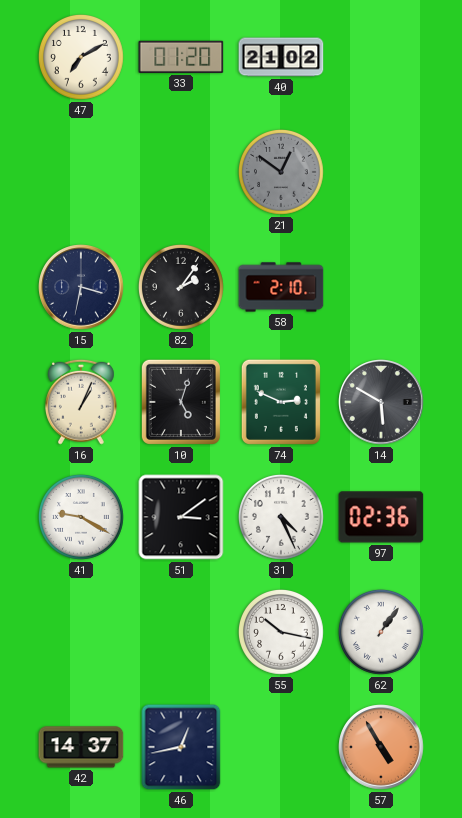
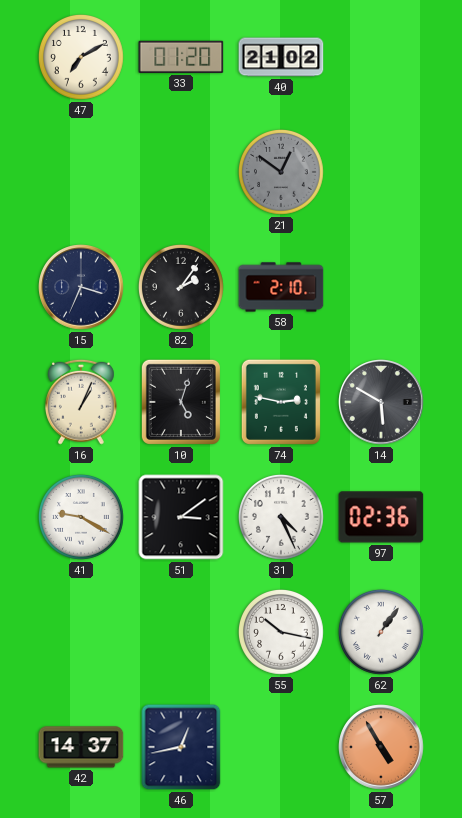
15: 3:32 -> 3:34 (81, 287)
74: 2:49 -> 2:47 (281, 402)
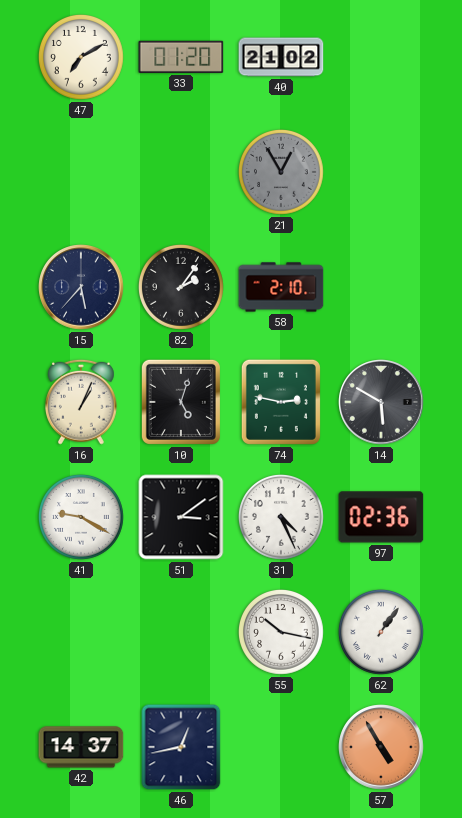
21: 12:51 -> 12:55 (282, 173)
15: 3:34 -> 5:37 (81, 287)
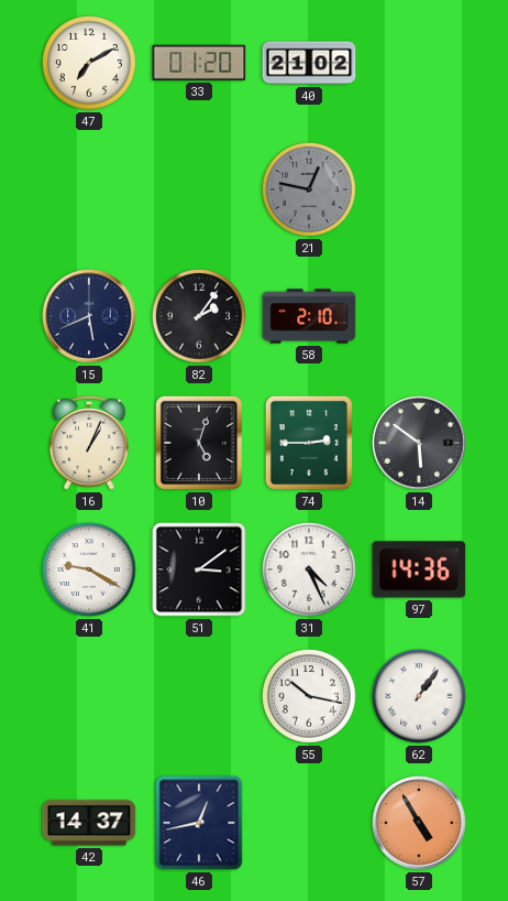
21: 12:55 -> 12:47 (310, 191)
15: 5:37 -> 5:41 (89, 316)
74: 2:47 -> 2:45 (309, 443)
14: 5:50 -> 5:51 (419, 443)
97: 02:36 -> 14:36 (419, 569)
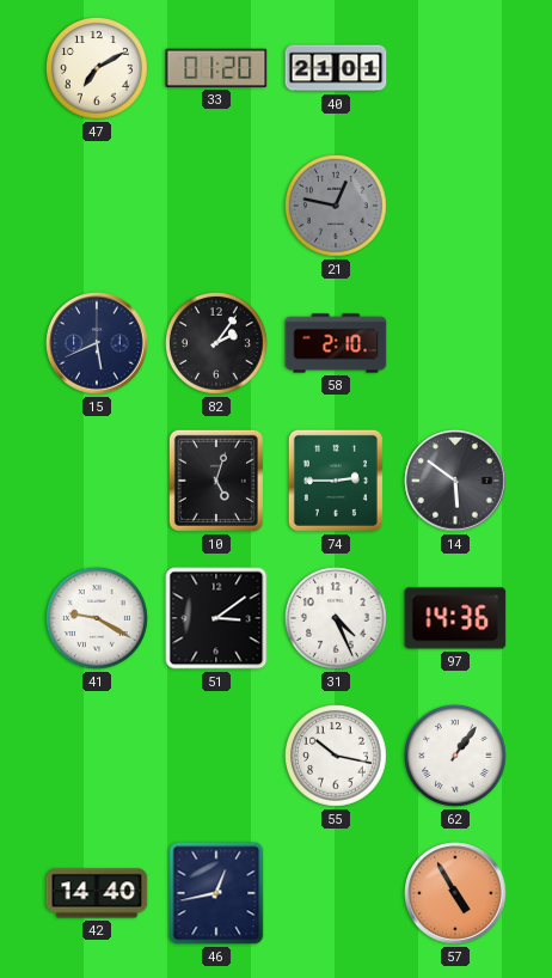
40: 21:02 -> 21:01 (336, 68)
16: 1:04 -> none (90, 443)
42: 14:37 -> 14:40 (97, 893)
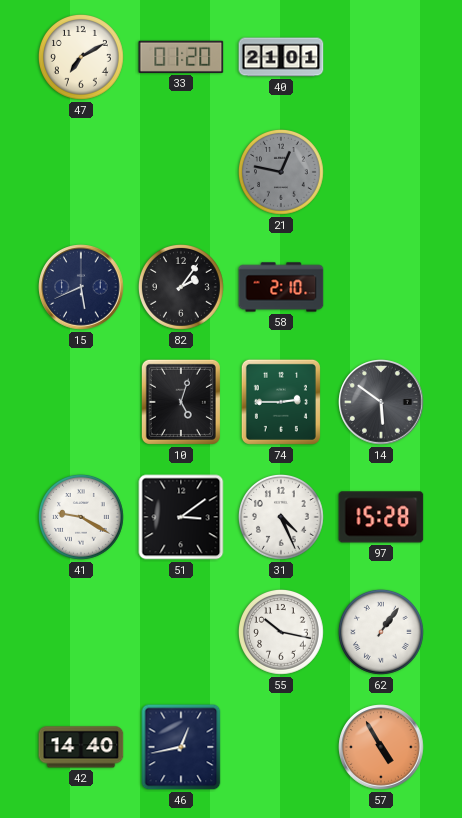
97: 14:36 -> 15:28 (381, 517)
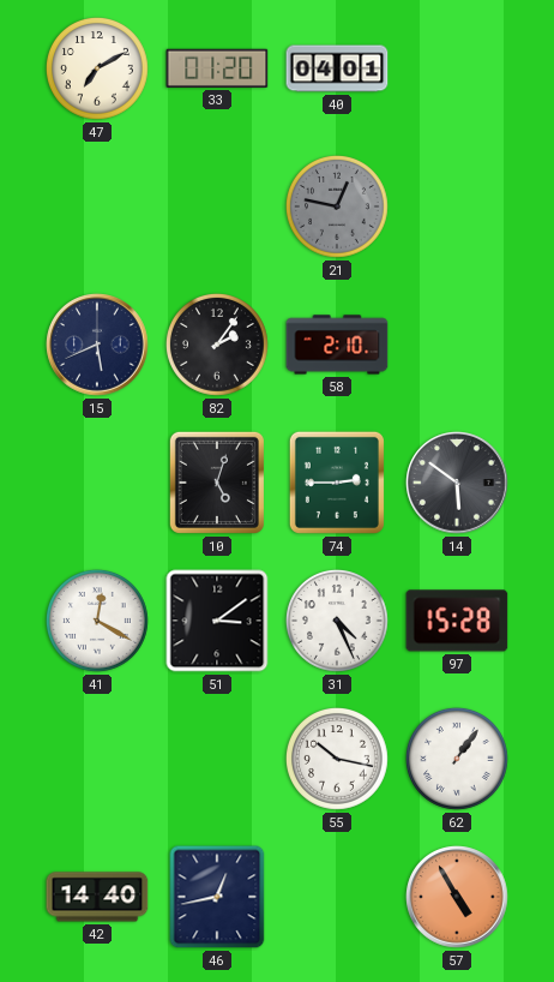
40: 21:01 -> 04:01 (337, 68)
41: 9:20 -> 12:20 (98, 622)
